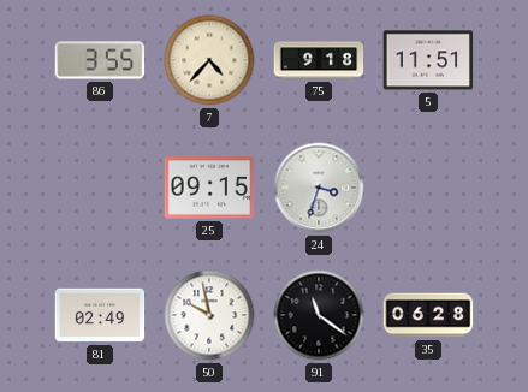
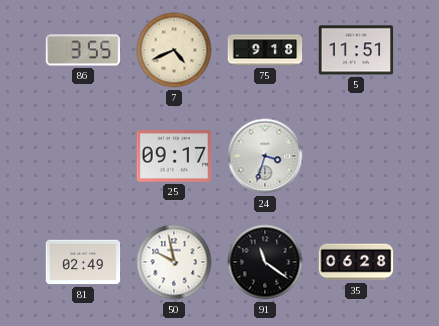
7: 4:37 -> 4:41 (174, 50)
25: 09:15 -> 09:17 (174, 156)
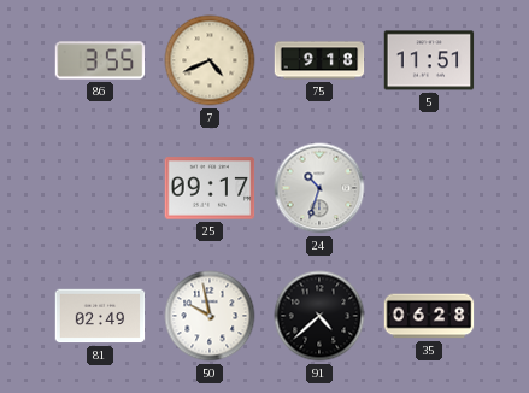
24: 3:33 -> 10:33 (319, 188)
91: 11:21 -> 4:38 (319, 316)
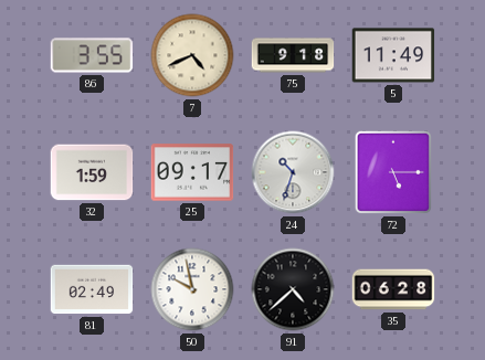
5: 11:51 -> 11:49 (393, 55)
32: none -> 1:59 (92, 172)
72: none -> 5:15 (393, 172)
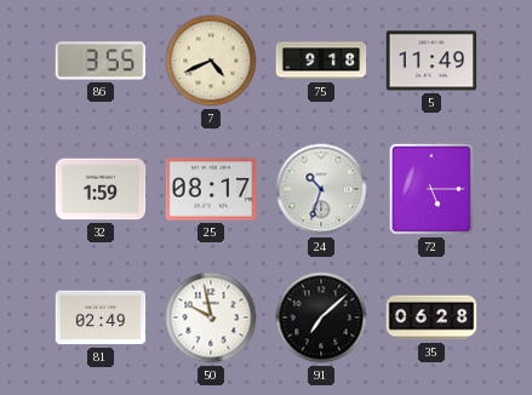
25: 09:17 -> 08:17 (211, 189)
91: 4:38 -> 7:08 (321, 317)
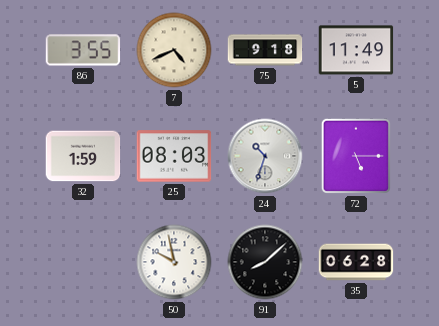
25: 08:17 -> 08:03 (174, 156)
81: 02:49 -> none (101, 317)
91: 7:08 -> 8:08 (265, 262)
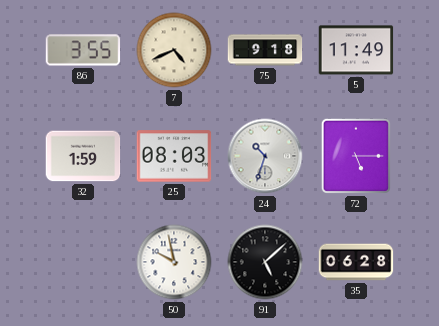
91: 8:08 -> 5:08 (265, 262)
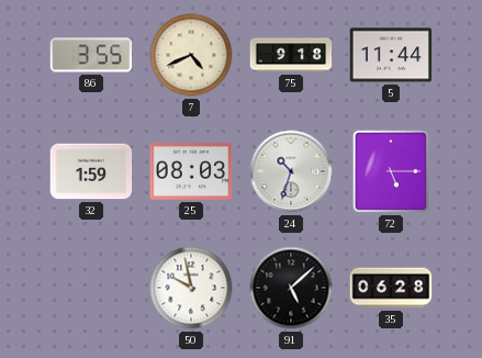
5: 11:49 -> 11:44 (391, 55)
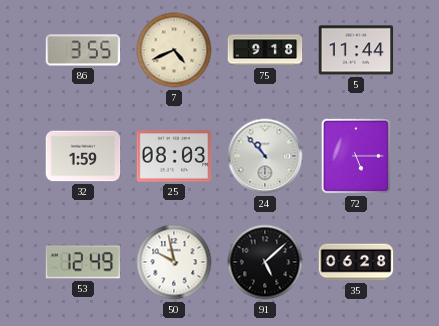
24: 10:33 -> 10:53 (265, 156)
53: none -> 12:49 (83, 262)
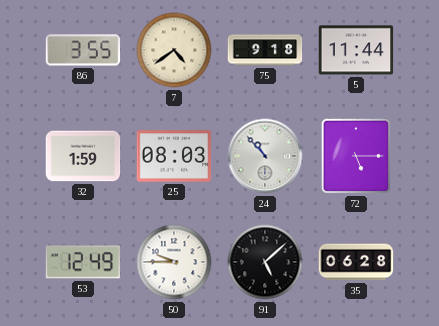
7: 4:41 -> 4:39 (174, 50)
50: 9:58 -> 9:45 (174, 262)
